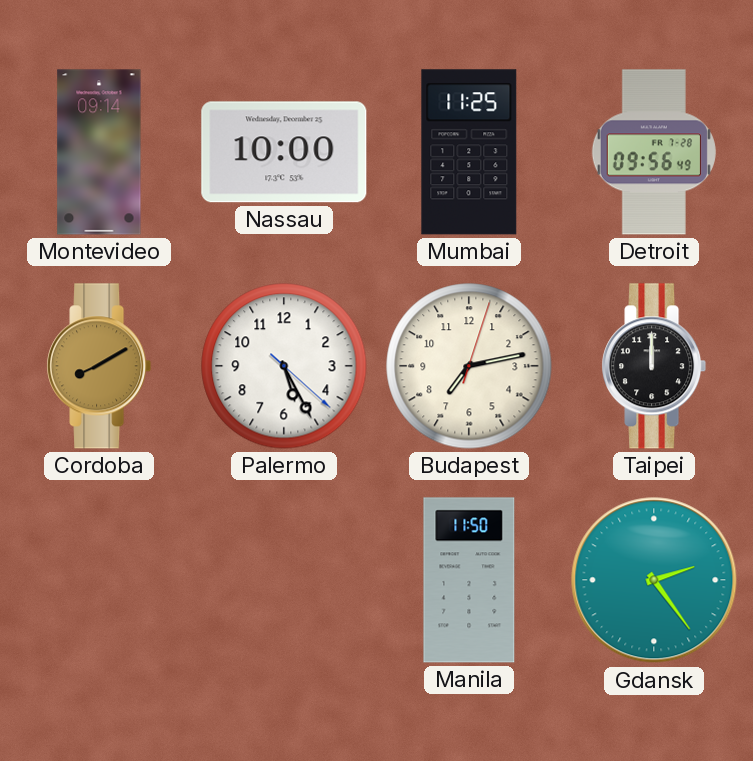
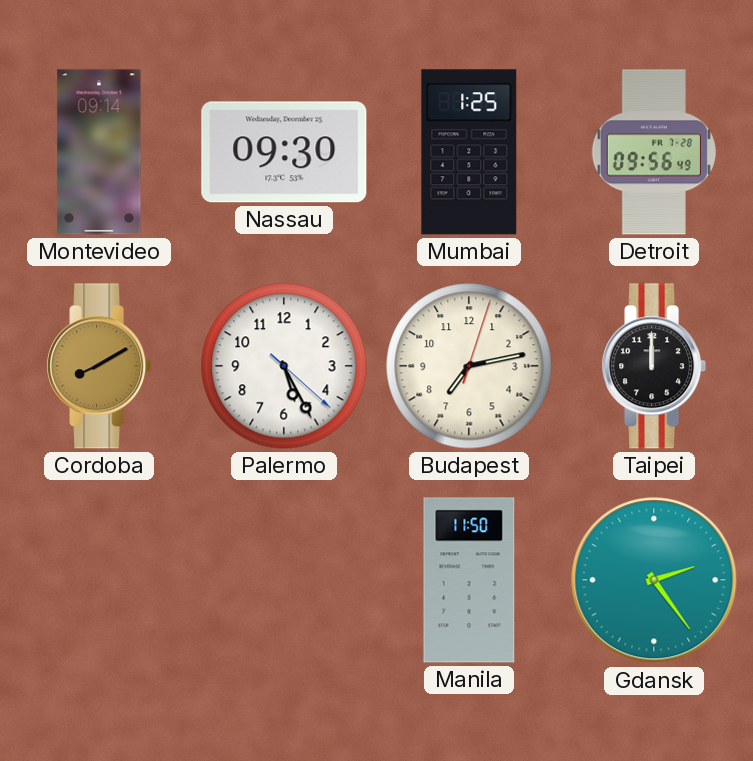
Nassau: 10:00 -> 09:30 (284, 152)
Mumbai: 11:25 -> 1:25 (469, 152)
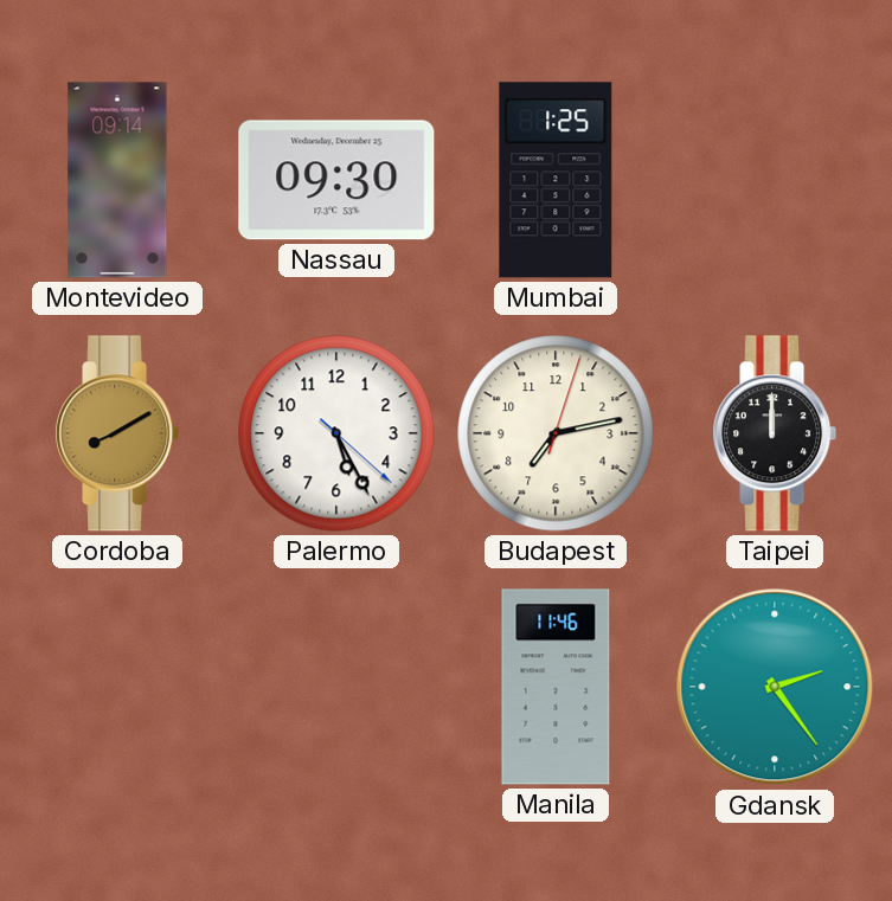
Detroit: 09:56 -> none (654, 152)
Manila: 11:50 -> 11:46 (556, 687)
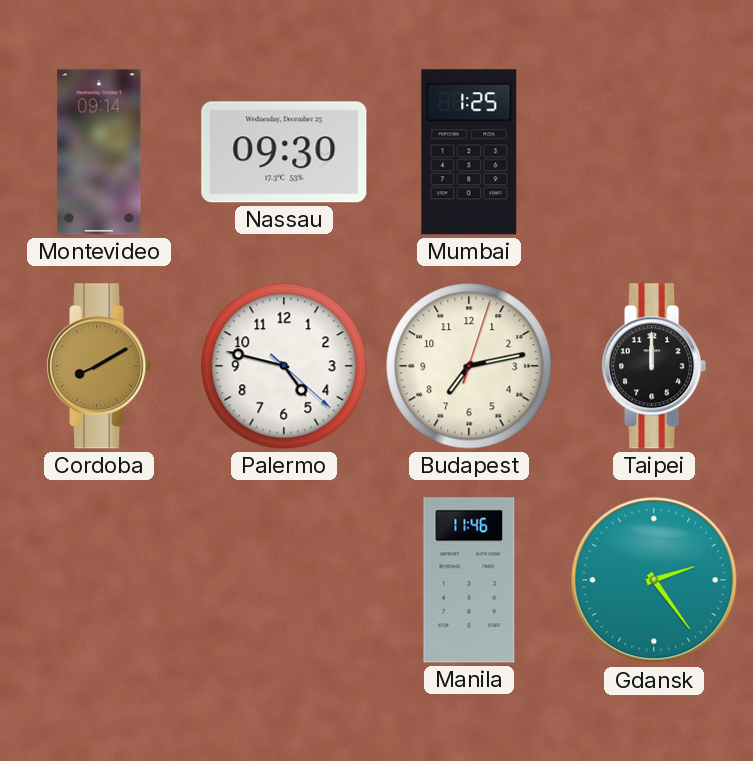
Palermo: 5:25 -> 4:47 (284, 366)
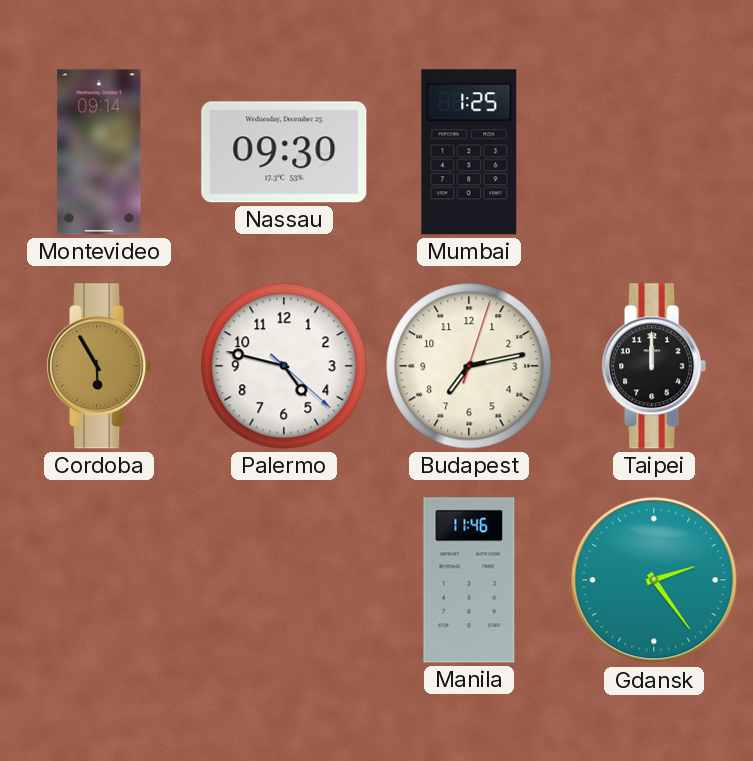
Cordoba: 8:10 -> 5:55 (99, 366)
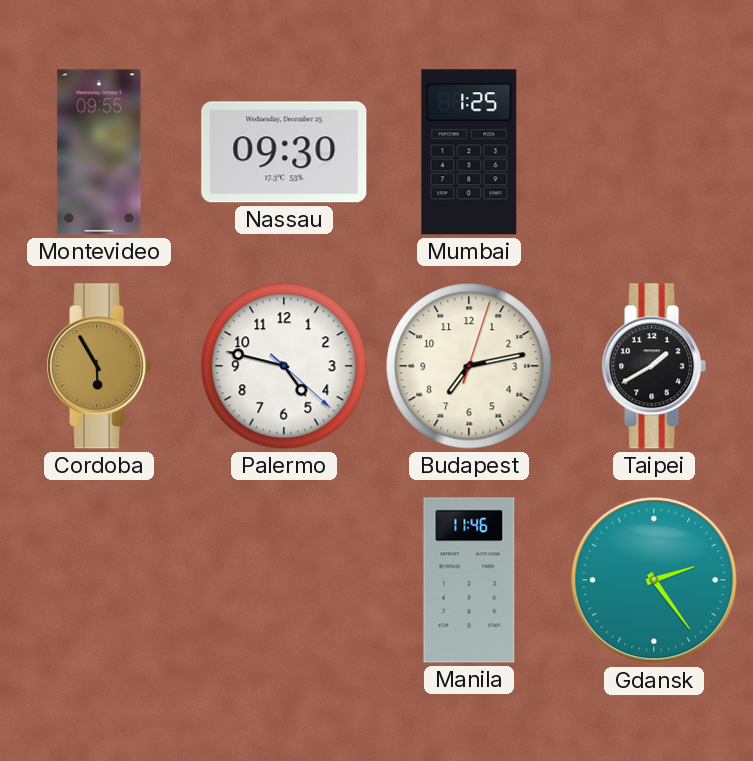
Montevideo: 09:14 -> 09:55 (99, 152)
Taipei: 12:00 -> 1:40 (654, 366)
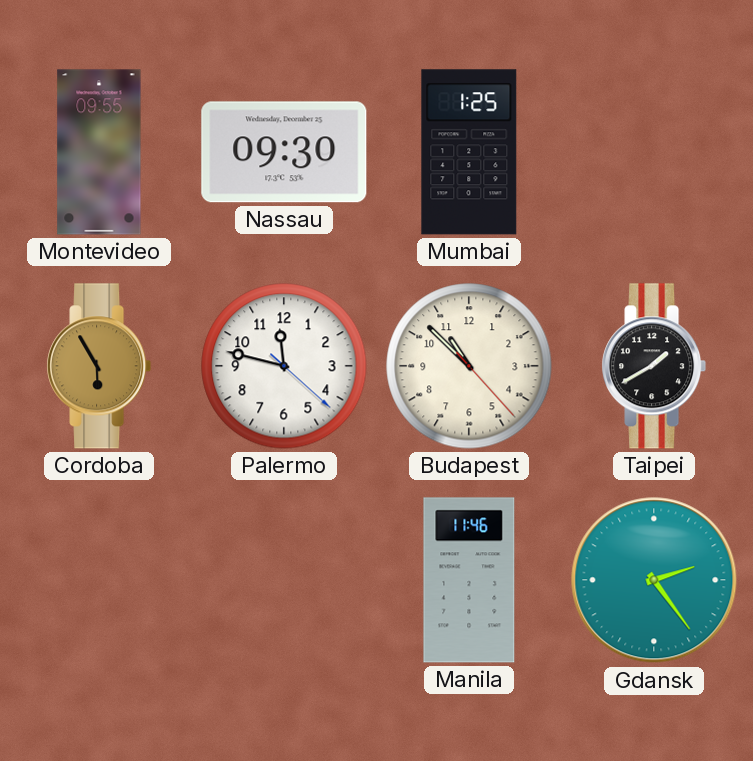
Palermo: 4:47 -> 11:47 (284, 366)
Budapest: 7:13 -> 10:52 (469, 366)
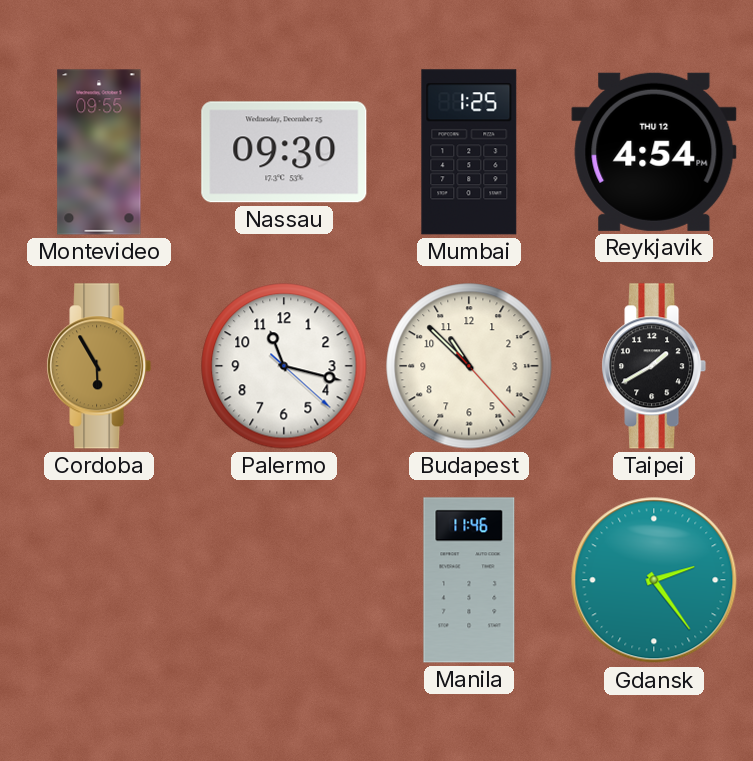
Reykjavik: none -> 4:54 (654, 152)
Palermo: 11:47 -> 11:17 (284, 366)
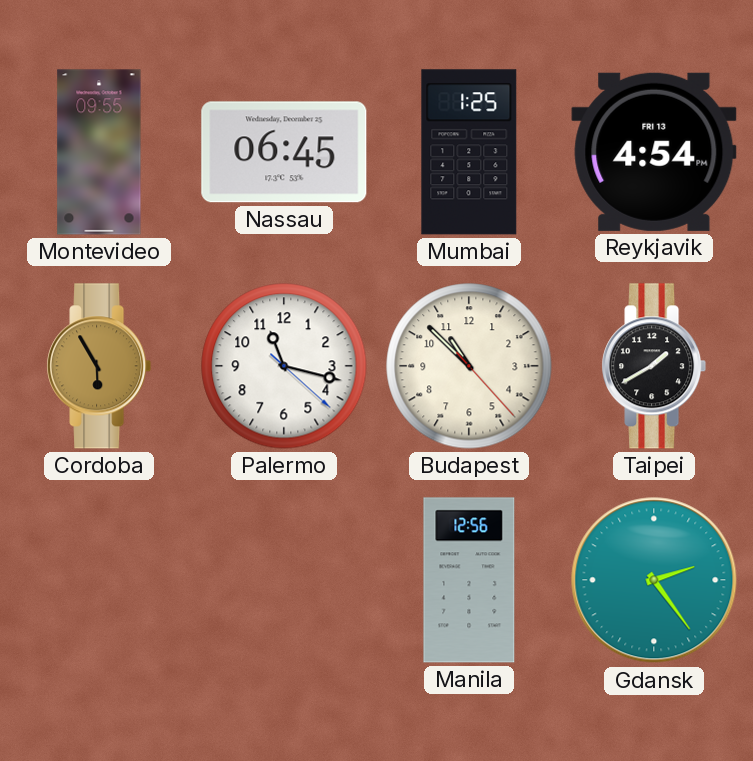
Nassau: 09:30 -> 06:45 (284, 152)
Reykjavik date: THU 12 -> FRI 13 (654, 152)
Manila: 11:46 -> 12:56 (469, 580)
